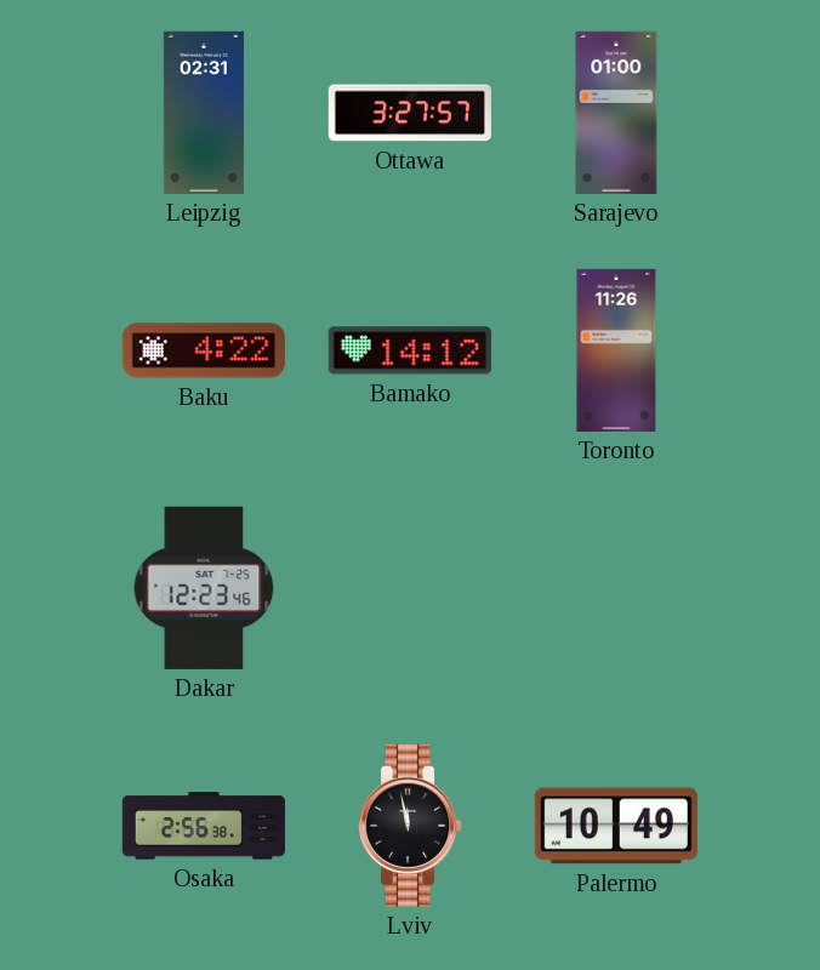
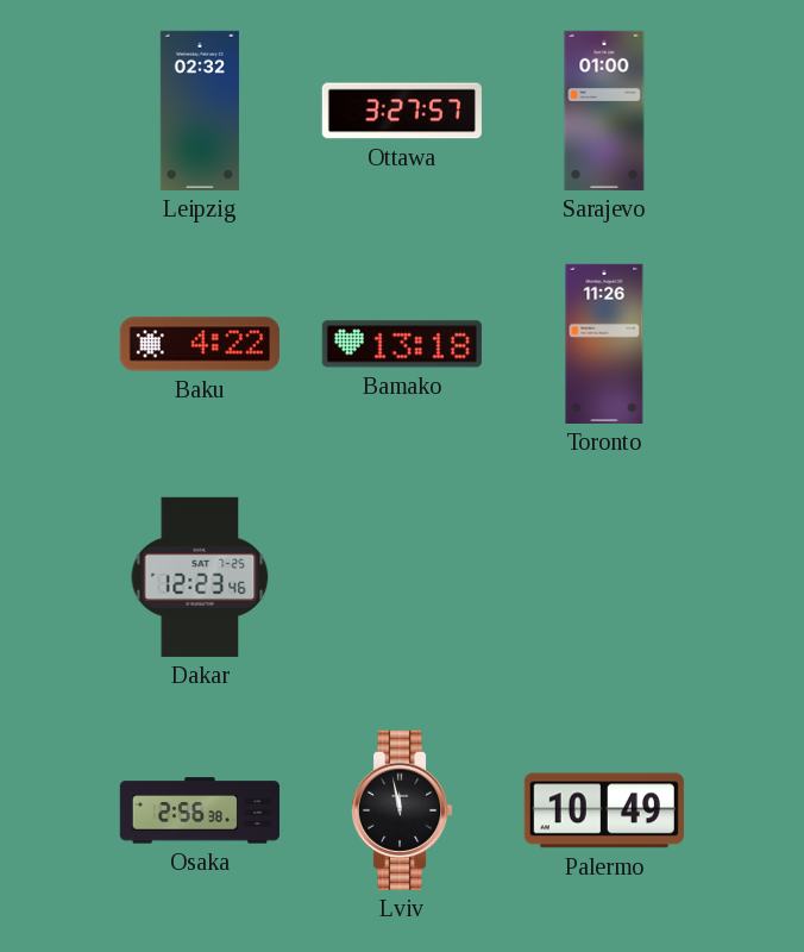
Leipzig: 02:31 -> 02:32 (200, 111)
Bamako: 14:12 -> 13:18 (402, 344)
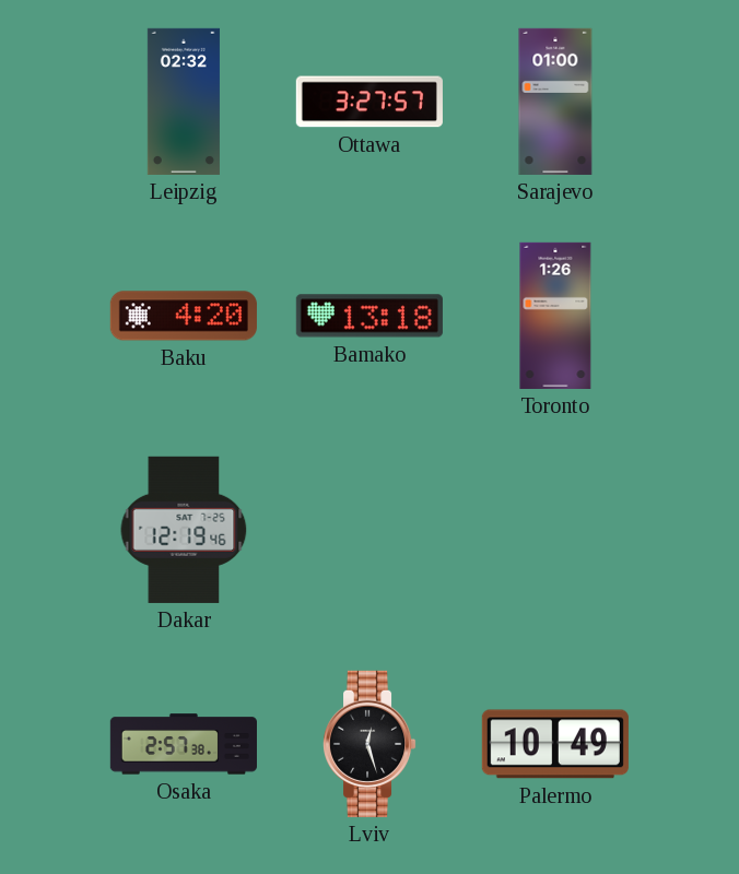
Baku: 4:22 -> 4:20 (184, 316)
Toronto: 11:26 -> 1:26 (555, 316)
Dakar: 12:23 -> 12:19 (184, 530)
Osaka: 2:56 -> 2:57 (184, 744)
Lviv: 11:58 -> 12:27 (371, 744)
